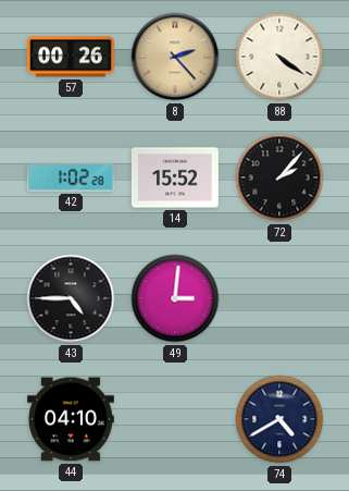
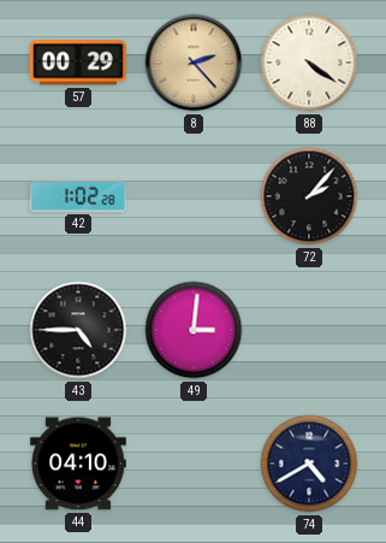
57: 00:26 -> 00:29 (78, 63)
14: 15:52 -> none (175, 177)
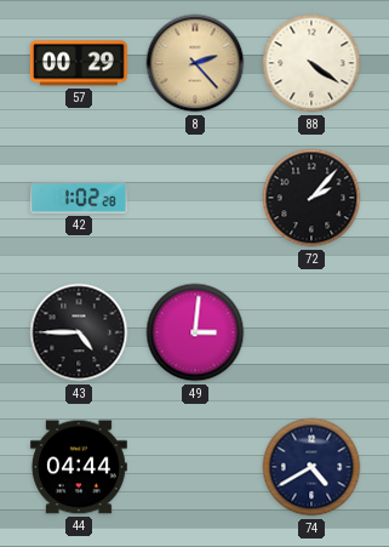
44: 04:10 -> 04:44 (79, 467)
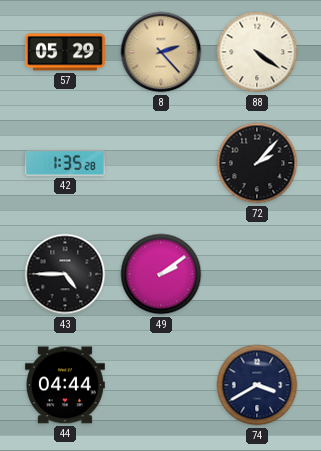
57: 00:29 -> 05:29 (65, 52)
42: 1:02 -> 1:35 (65, 163)
49: 3:01 -> 2:09 (161, 274)
74: 4:40 -> 3:40 (257, 385)
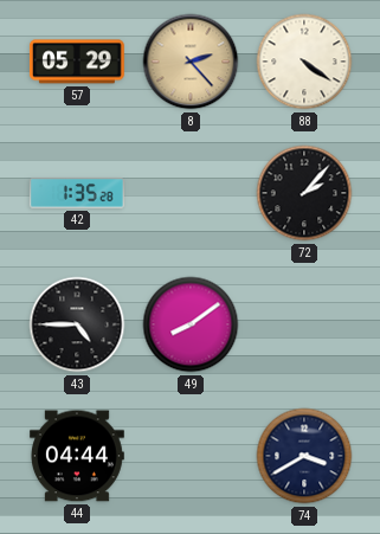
49: 2:09 -> 8:09 (191, 324)
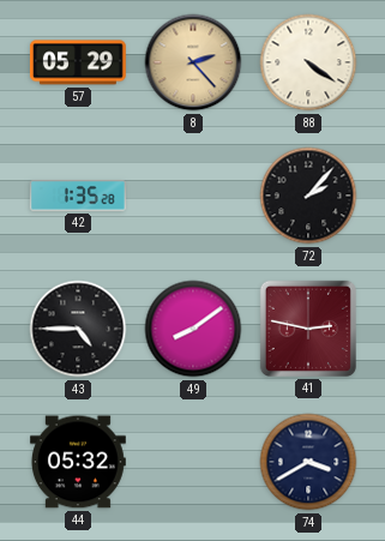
41: none -> 2:47 (308, 329)
44: 04:44 -> 05:32 (78, 462)
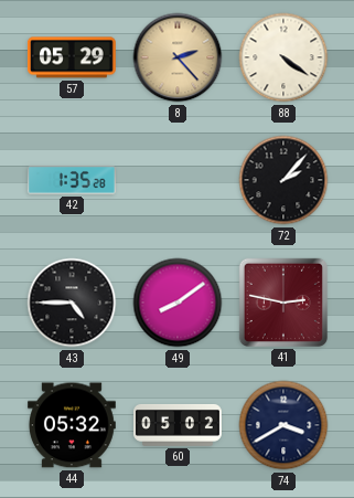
60: none -> 05:02 (179, 425)
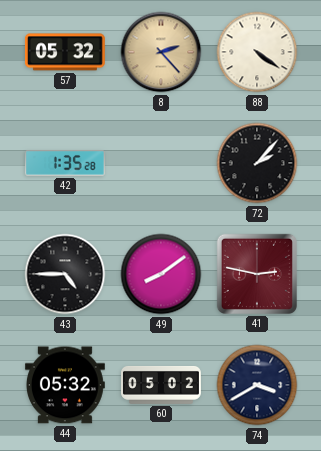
57: 05:29 -> 05:32 (65, 52)
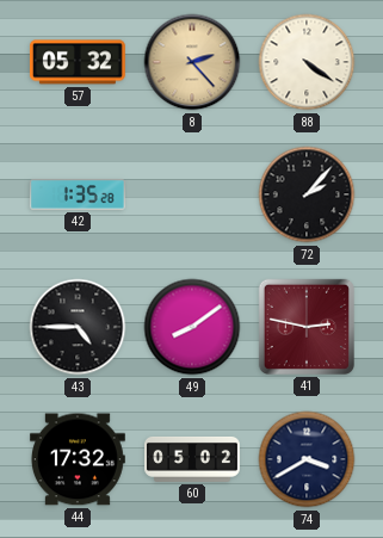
44: 05:32 -> 17:32 (78, 459)
